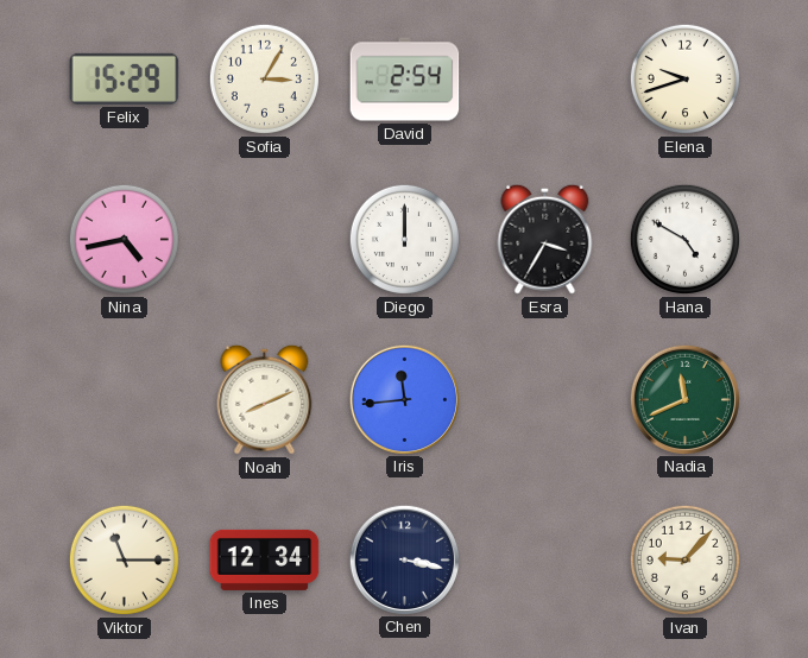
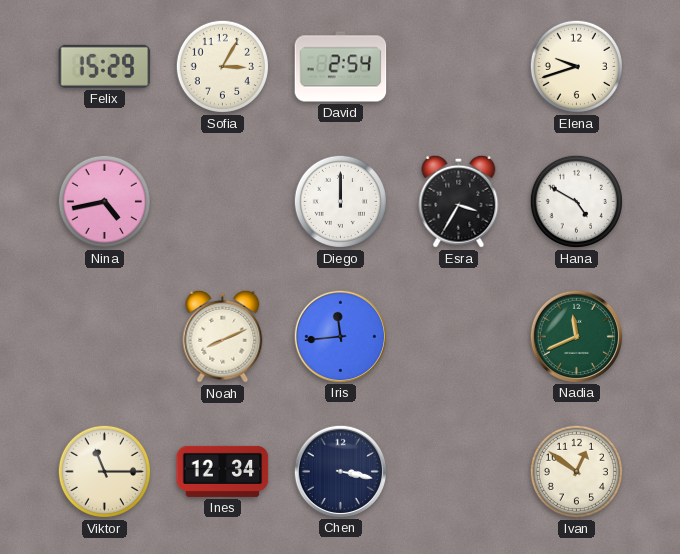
Ivan: 9:07 -> 12:51 (576, 471)
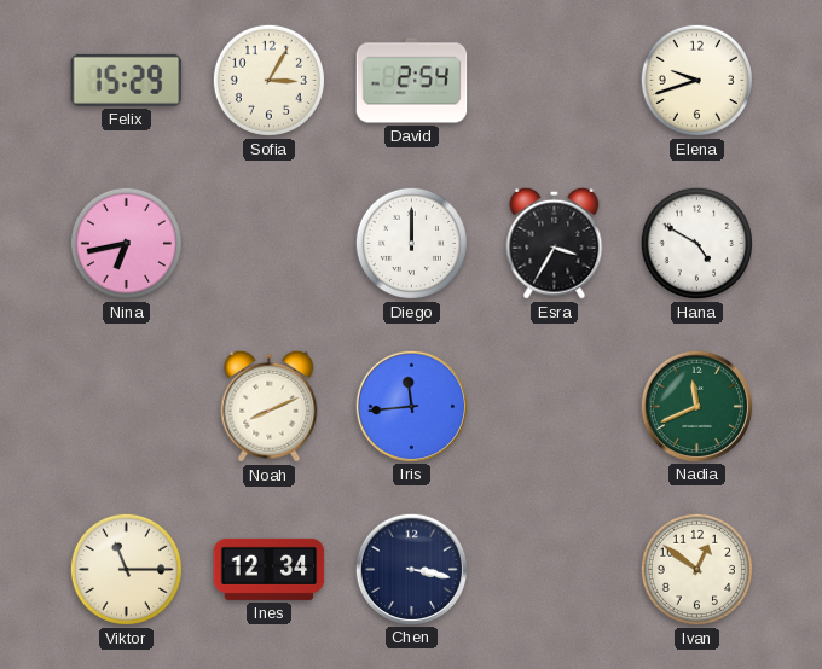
Nina: 4:43 -> 6:43 (126, 243)
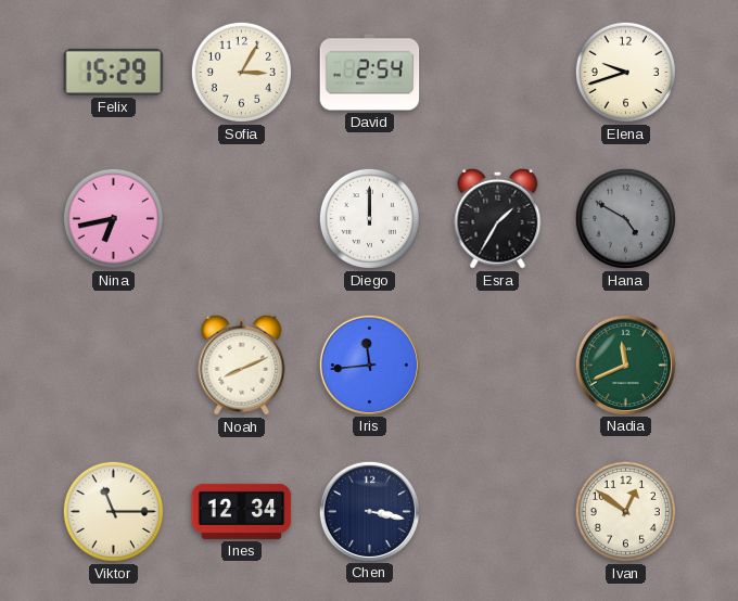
Esra: 3:35 -> 1:35 (498, 218)
Hana dial: white -> grey (625, 218)
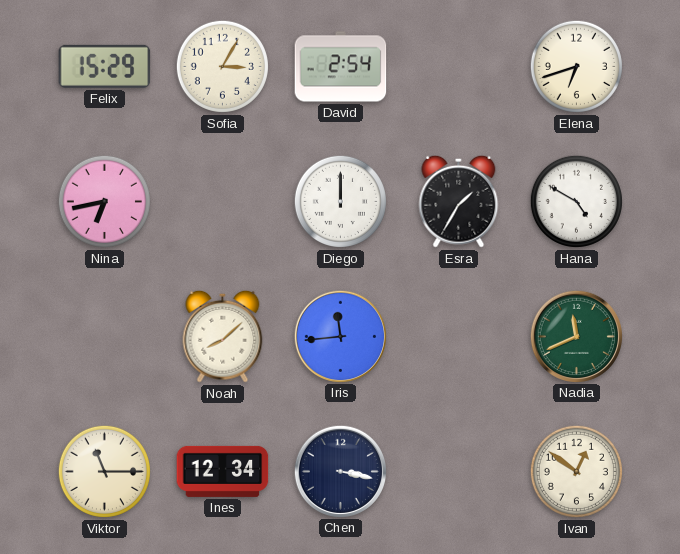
Elena: 9:42 -> 6:42 (576, 66)
Hana dial: grey -> white (576, 201)
Noah: 8:11 -> 8:08 (223, 336)
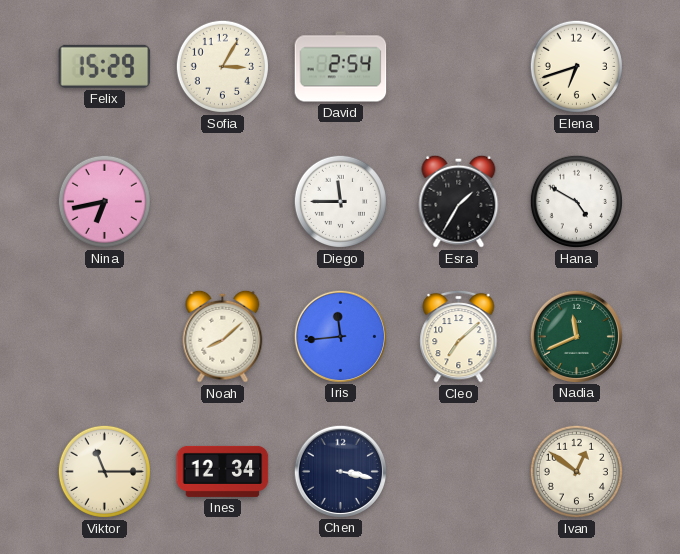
Diego: 12:00 -> 11:45 (340, 201)
Cleo: none -> 7:08 (459, 336)
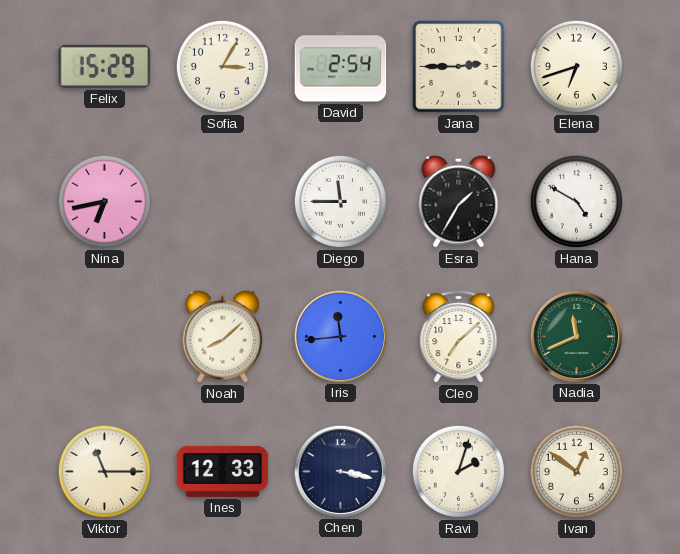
Jana: none -> 2:45 (459, 67)
Ines: 12:34 -> 12:33 (223, 471)
Ravi: none -> 2:03 (458, 471)
